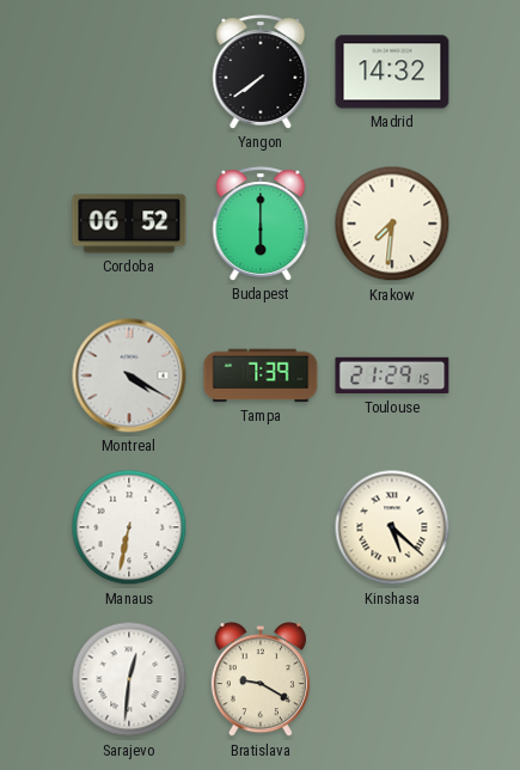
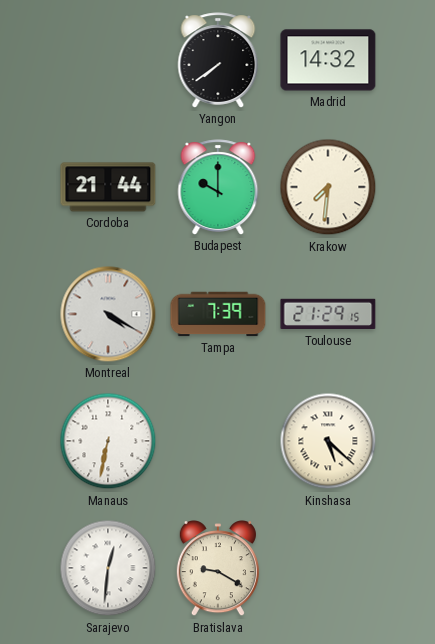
Cordoba: 06:52 -> 21:44 (108, 187)
Budapest: 6:00 -> 10:00 (218, 187)
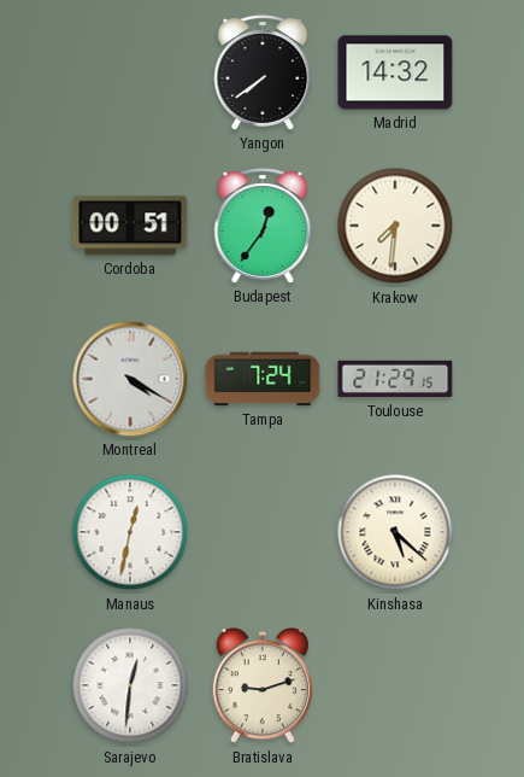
Cordoba: 21:44 -> 00:51 (130, 226)
Budapest: 10:00 -> 12:36 (263, 226)
Tampa: 7:39 -> 7:24 (263, 379)
Manaus: 6:32 -> 12:32 (130, 532)
Bratislava: 9:20 -> 9:12 (263, 687)
